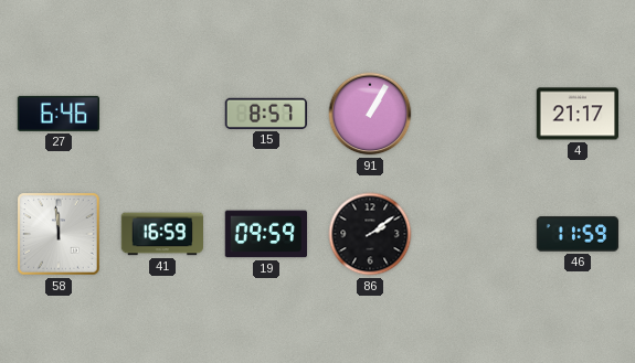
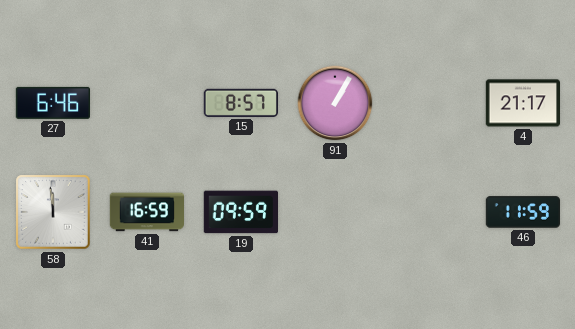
86: 2:09 -> none (370, 234)
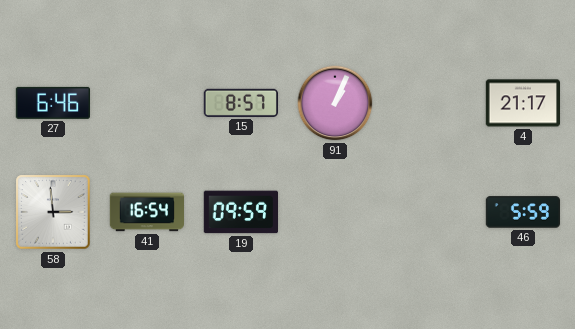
91: 1:05 -> 1:04 (335, 103)
58: 11:59 -> 2:59 (53, 212)
41: 16:59 -> 16:54 (146, 212)
46: 11:59 -> 5:59 (523, 212)
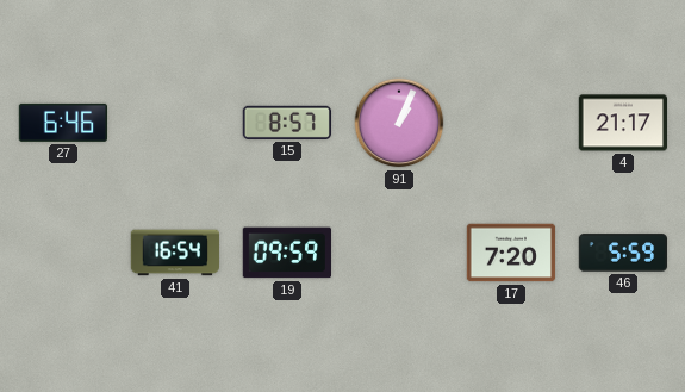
58: 2:59 -> none (53, 212)
17: none -> 7:20 (511, 253)
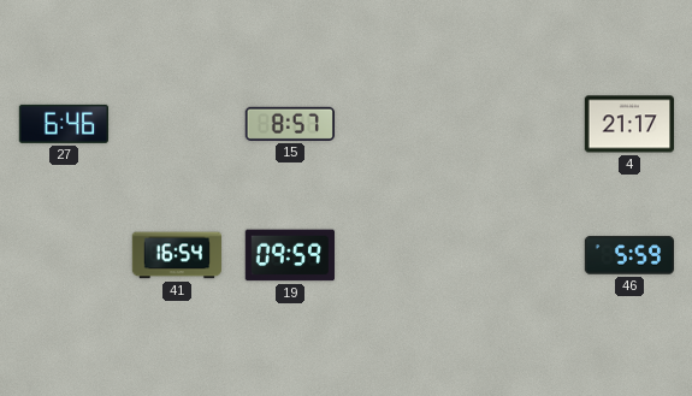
91: 1:04 -> none (399, 123)
17: 7:20 -> none (511, 253)
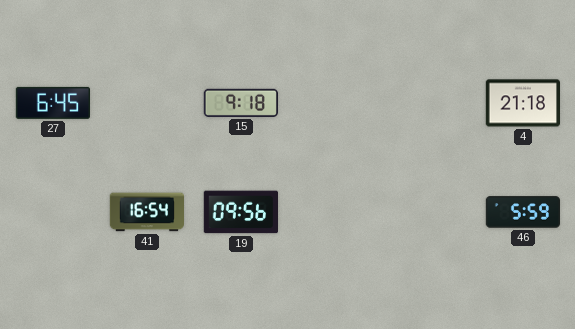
27: 6:46 -> 6:45 (52, 103)
15: 8:57 -> 9:18 (241, 103)
4: 21:17 -> 21:18 (522, 103)
19: 09:59 -> 09:56 (240, 212)
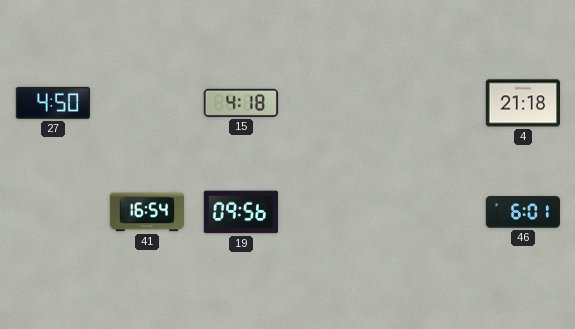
27: 6:45 -> 4:50 (52, 103)
15: 9:18 -> 4:18 (241, 103)
46: 5:59 -> 6:01 (523, 212)
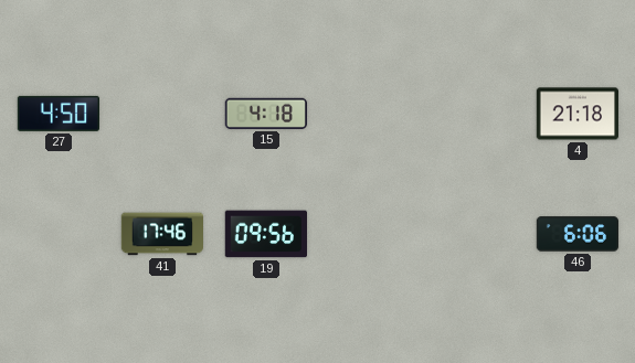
41: 16:54 -> 17:46 (161, 234)
46: 6:01 -> 6:06 (578, 234)
